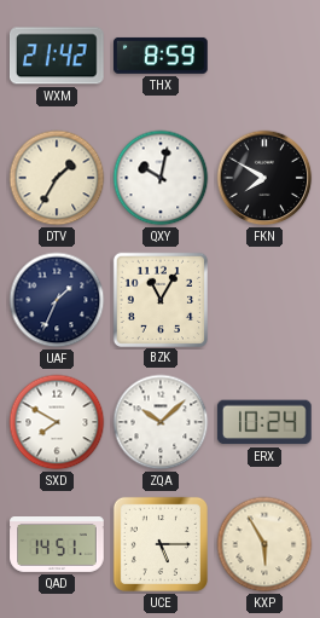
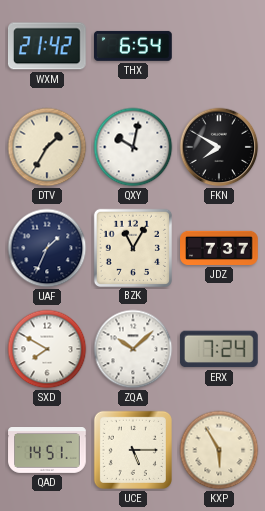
THX: 8:59 -> 6:54 (134, 46)
JDZ: none -> 7:37 (219, 248)
ERX: 10:24 -> 7:24 (219, 349)
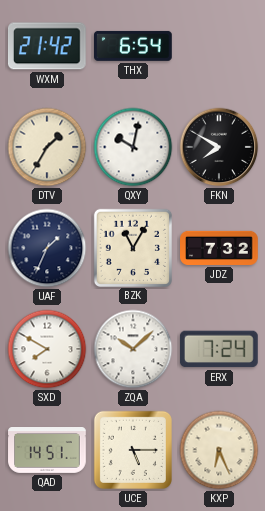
JDZ: 7:37 -> 7:32 (219, 248)
KXP: 5:55 -> 6:26 (219, 450)
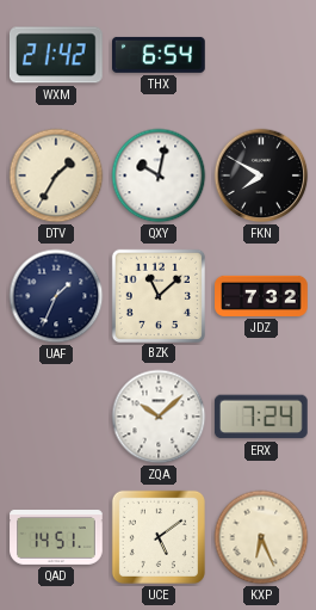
BZK: 11:05 -> 11:08 (157, 295)
SXD: 7:50 -> none (47, 349)
UCE: 5:15 -> 5:09 (159, 537)
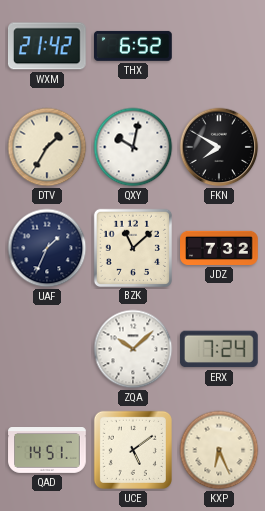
THX: 6:54 -> 6:52 (134, 46)
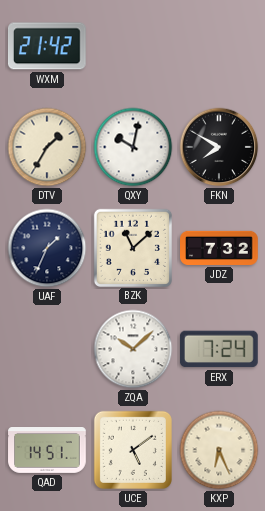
THX: 6:52 -> none (134, 46)
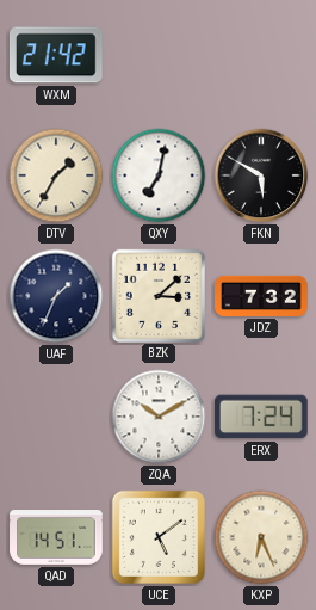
QXY: 10:02 -> 7:02 (159, 175)
FKN: 7:50 -> 5:50 (261, 175)
BZK: 11:08 -> 3:08 (157, 295)
ZQA: 10:08 -> 10:10 (159, 417)
